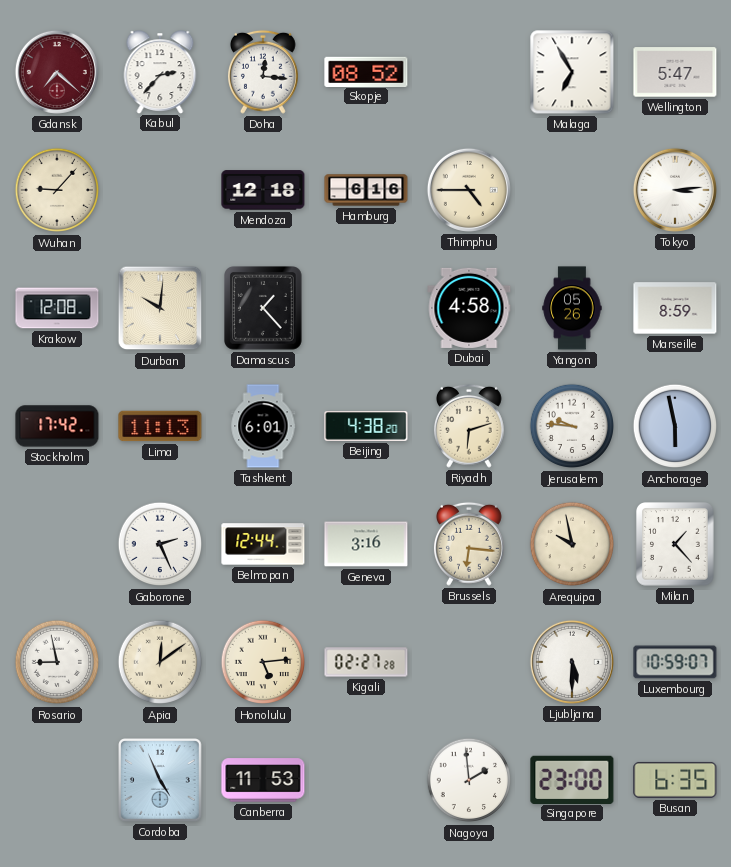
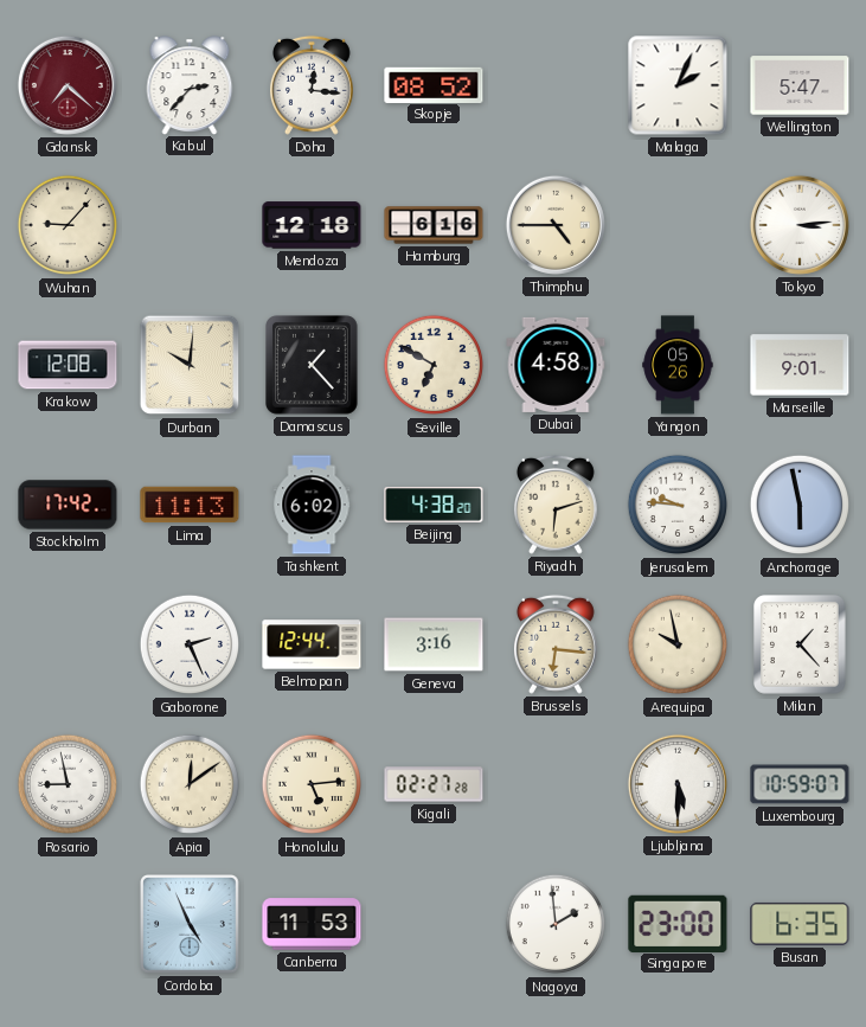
Malaga: 6:55 -> 2:04 (678, 85)
Seville: none -> 6:50 (432, 365)
Marseille: 8:59 -> 9:01 (800, 365)
Tashkent: 6:01 -> 6:02 (312, 505)
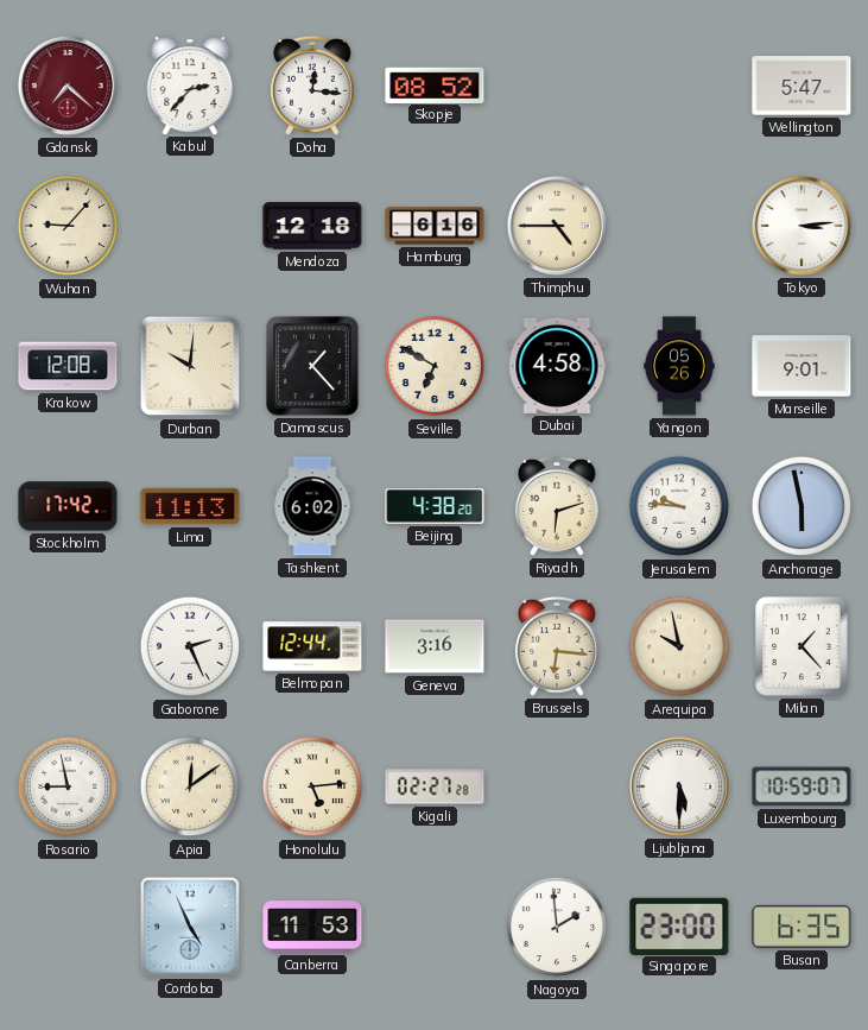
Malaga: 2:04 -> none (678, 85)
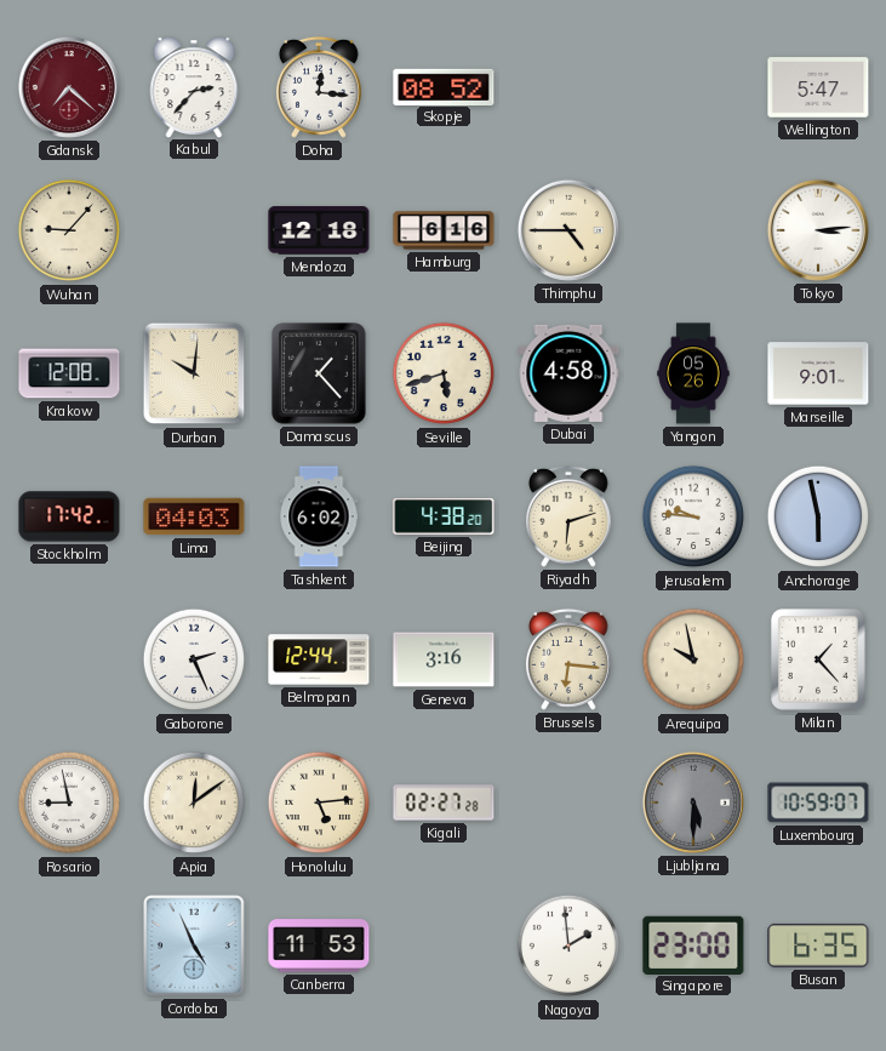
Seville: 6:50 -> 5:42 (442, 373)
Lima: 11:13 -> 04:03 (194, 516)
Ljubljana dial: white -> grey (693, 802)
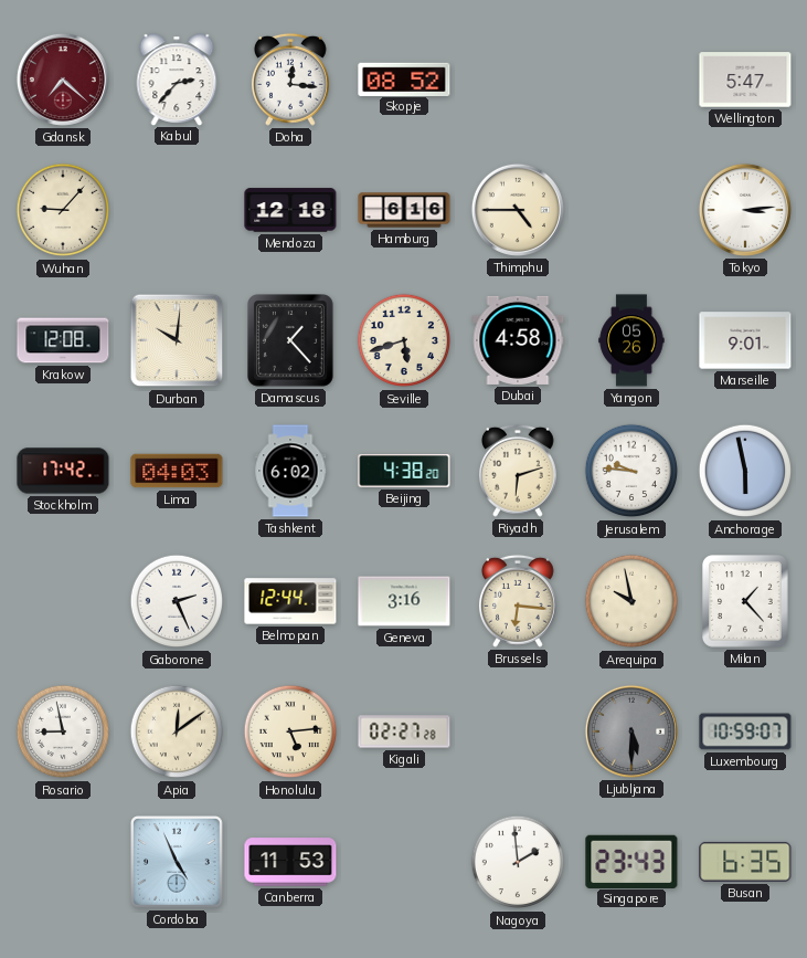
Singapore: 23:00 -> 23:43 (631, 861)
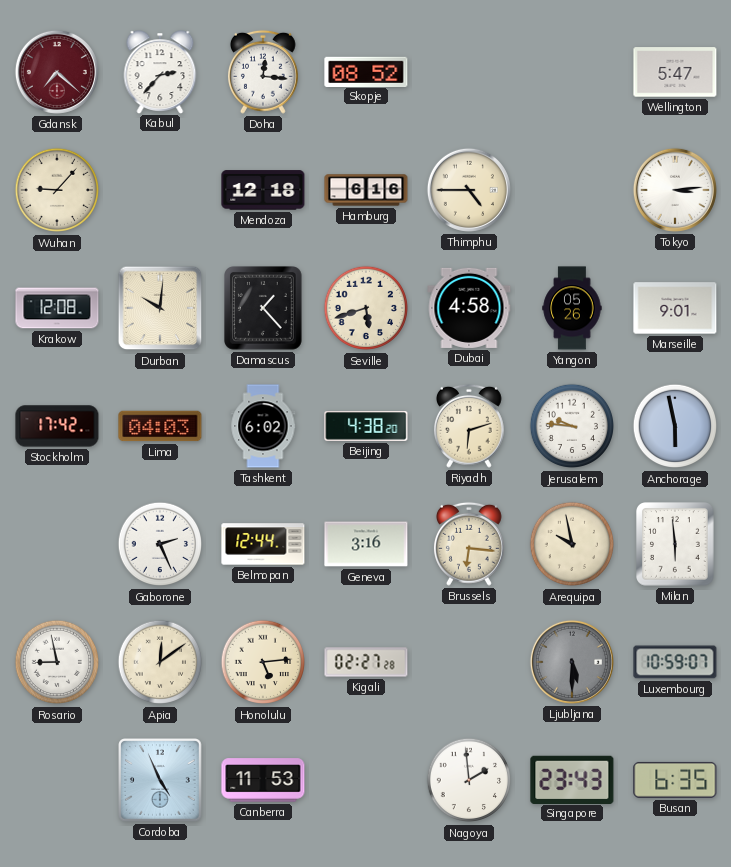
Milan: 1:23 -> 5:59 (676, 544)
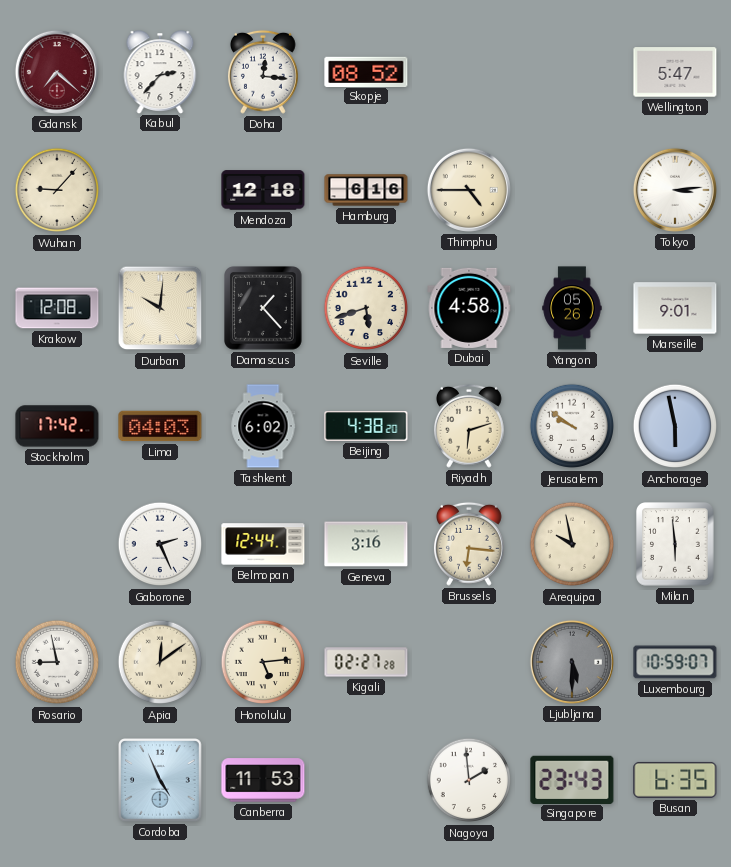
Jerusalem: 9:46 -> 9:51 (571, 426)
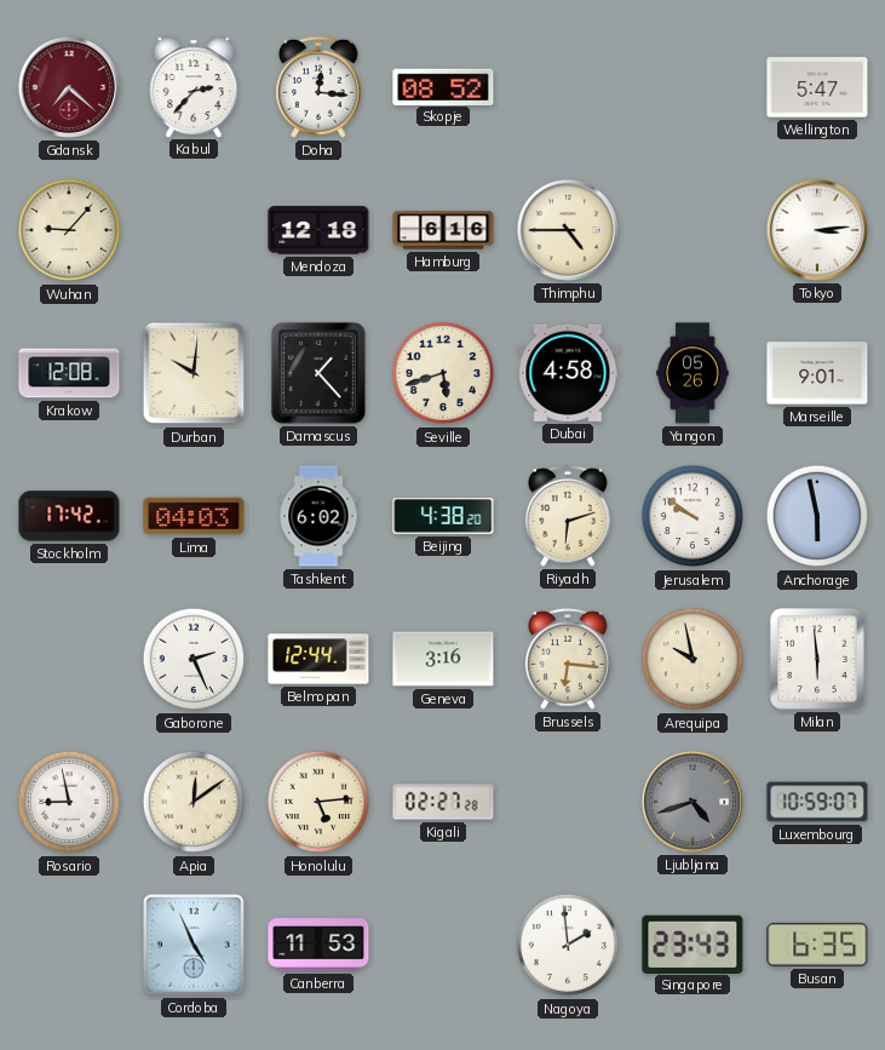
Ljubljana: 5:30 -> 4:42 (693, 802)
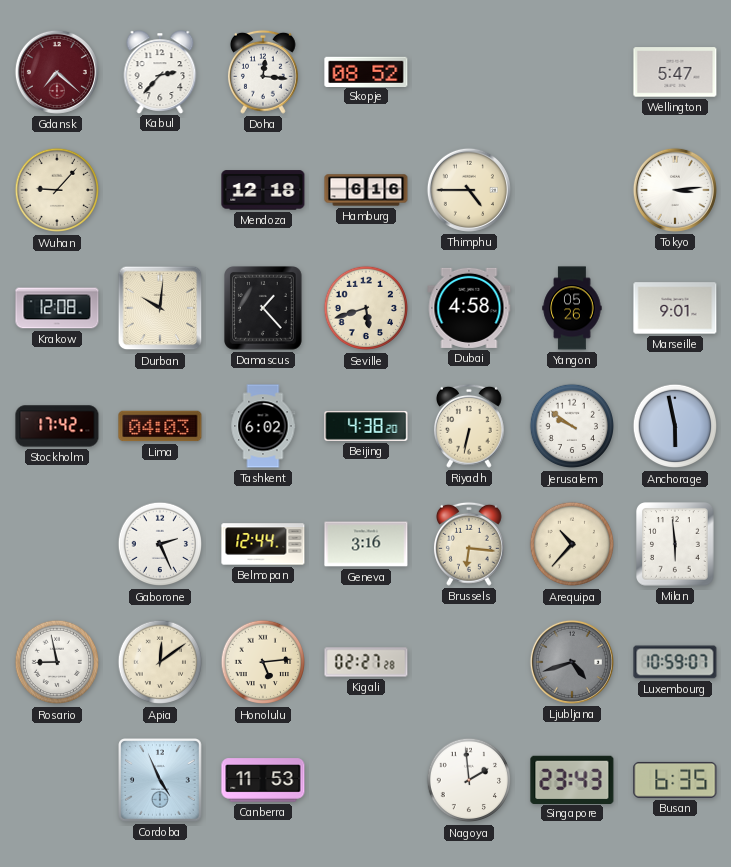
Riyadh: 6:12 -> 6:32 (469, 426)
Arequipa: 9:58 -> 10:37 (571, 544)
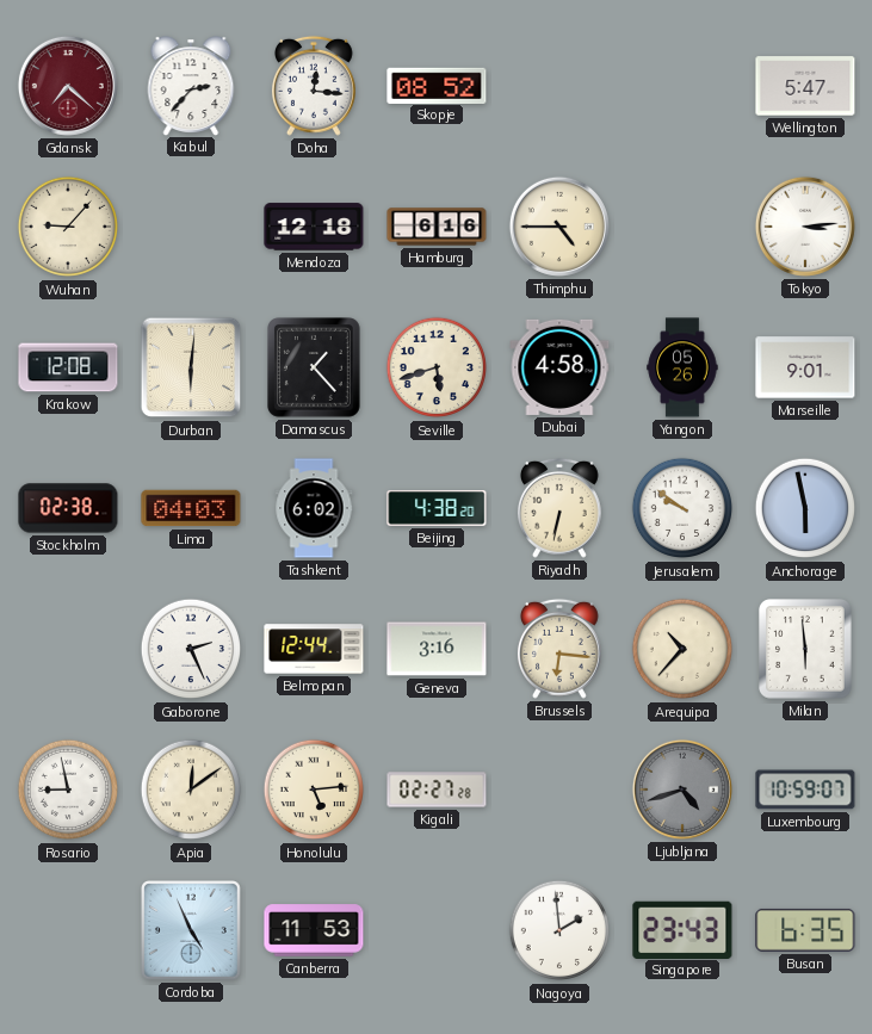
Durban: 10:01 -> 6:01 (191, 367)
Stockholm: 17:42 -> 02:38 (68, 508)
